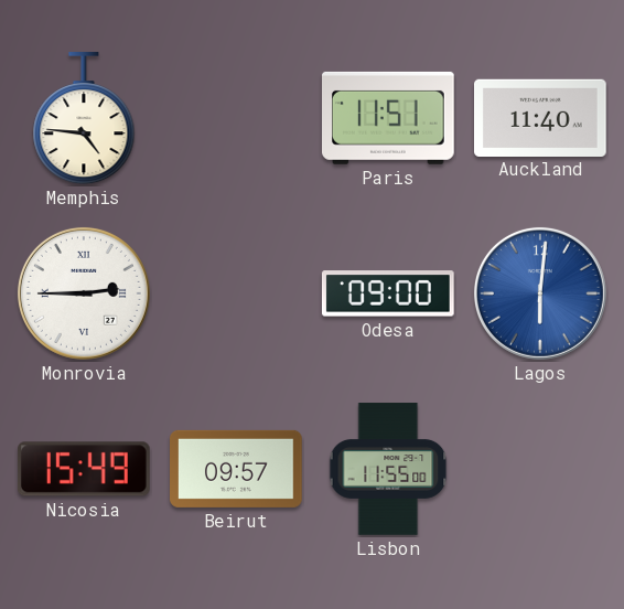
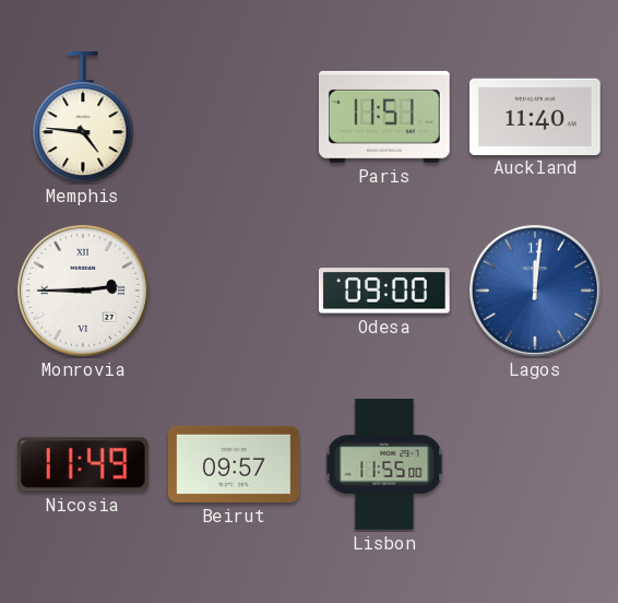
Lagos: 6:01 -> 12:01 (535, 291)
Nicosia: 15:49 -> 11:49 (83, 464)
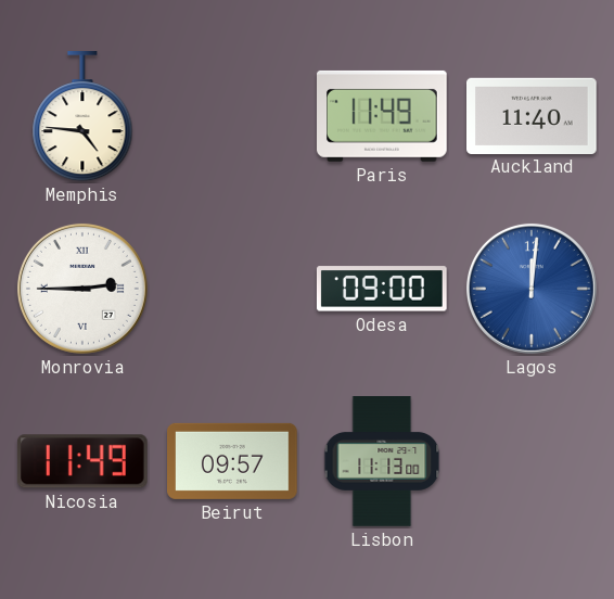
Paris: 11:51 -> 11:49 (383, 116)
Lisbon: 11:55 -> 11:13 (382, 461)
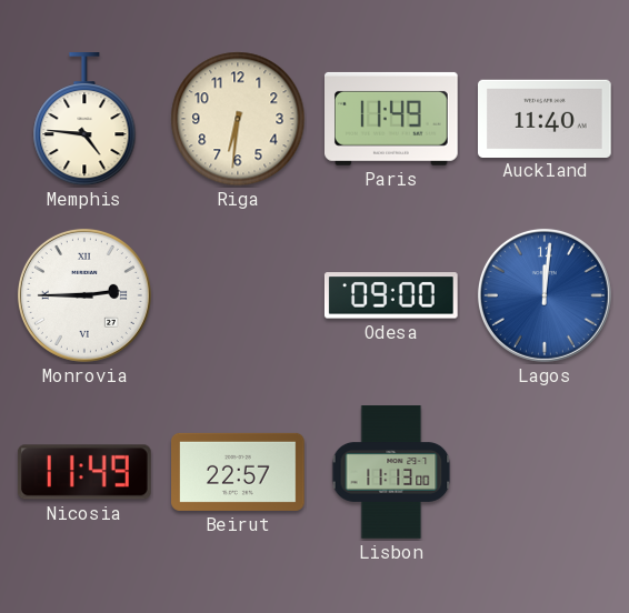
Riga: none -> 6:31 (238, 119)
Beirut: 09:57 -> 22:57 (239, 472)
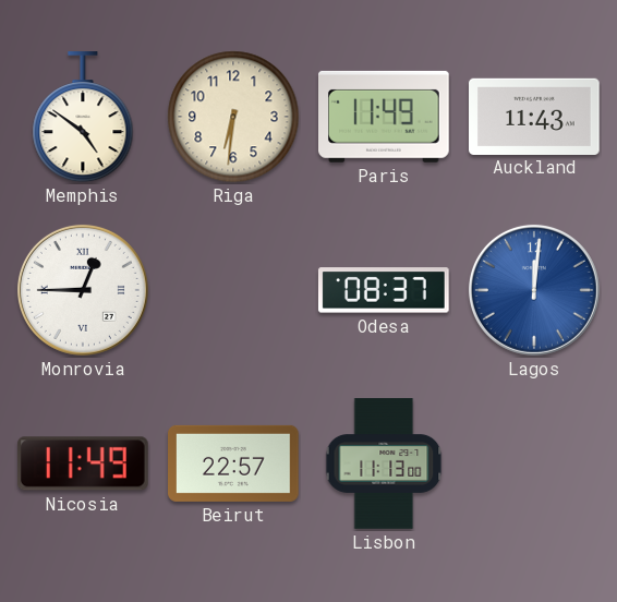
Memphis: 4:46 -> 4:51 (83, 118)
Auckland: 11:40 -> 11:43 (534, 116)
Monrovia: 2:45 -> 12:45 (83, 290)
Odesa: 09:00 -> 08:37 (384, 290)
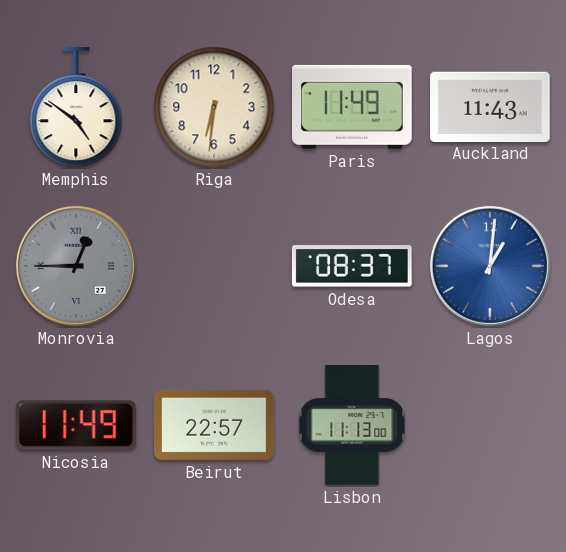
Monrovia dial: white -> grey (76, 266)
Lagos: 12:01 -> 1:01 (490, 266)
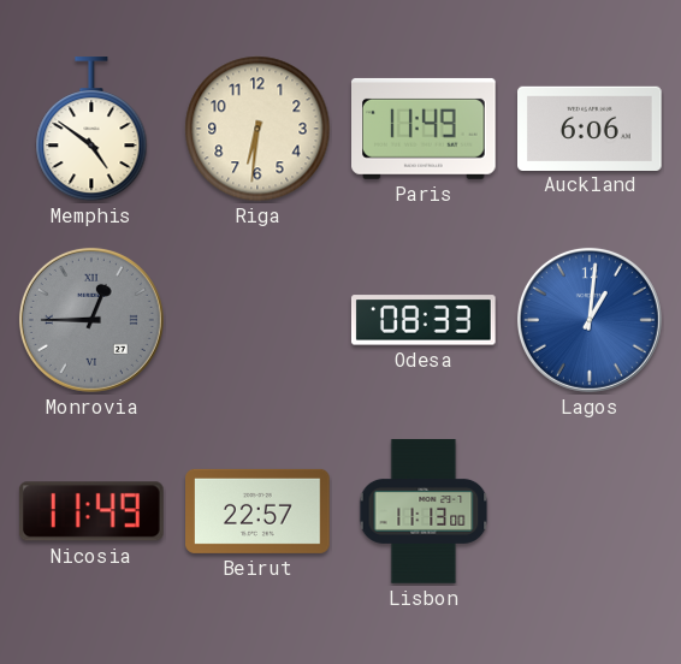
Auckland: 11:43 -> 6:06 (590, 128)
Odesa: 08:37 -> 08:33 (424, 320)
